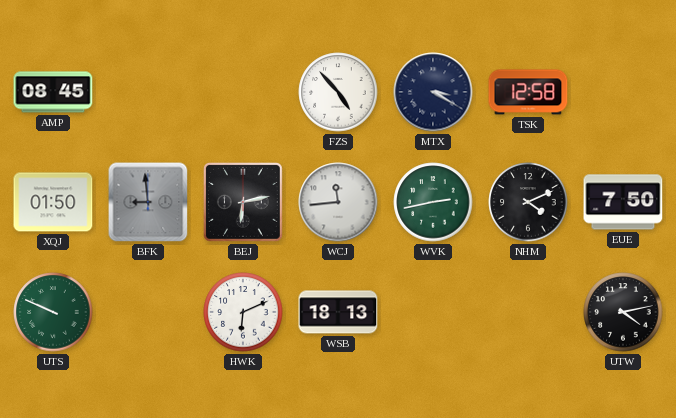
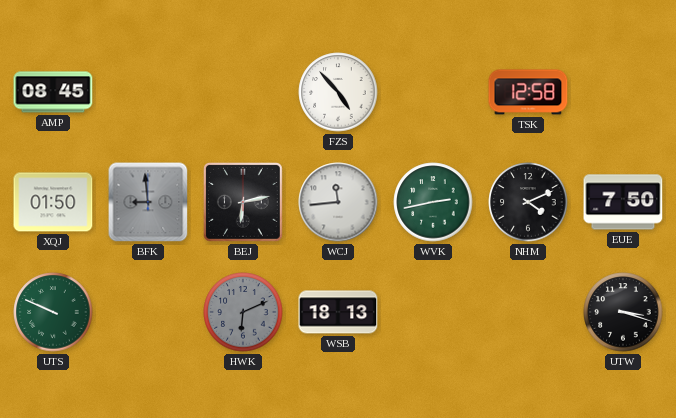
MTX: 3:20 -> none (433, 92)
HWK dial: white -> grey (243, 312)
UTW: 4:13 -> 3:18 (623, 312)
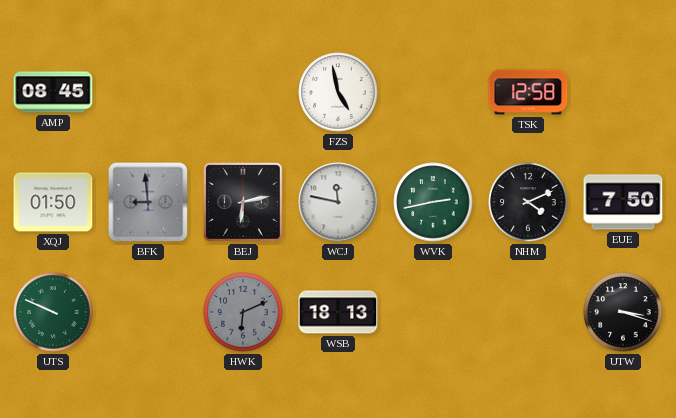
FZS: 4:53 -> 4:58 (338, 92)
WCJ: 11:44 -> 11:47 (338, 202)
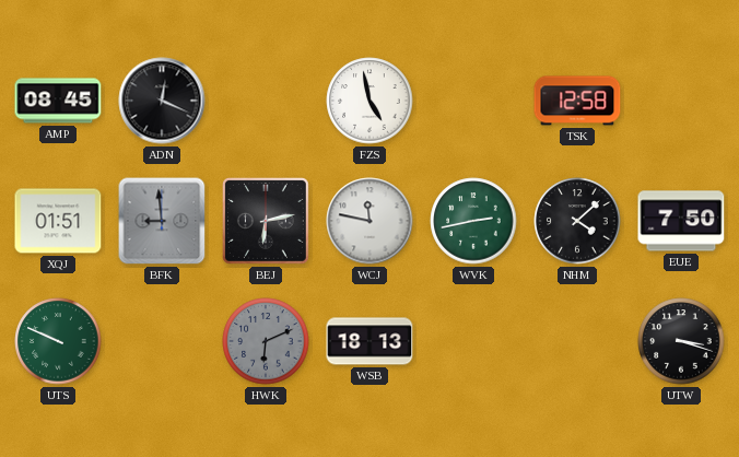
ADN: none -> 12:19 (162, 101)
XQJ: 01:50 -> 01:51 (58, 221)
NHM: 4:11 -> 4:08 (577, 221)
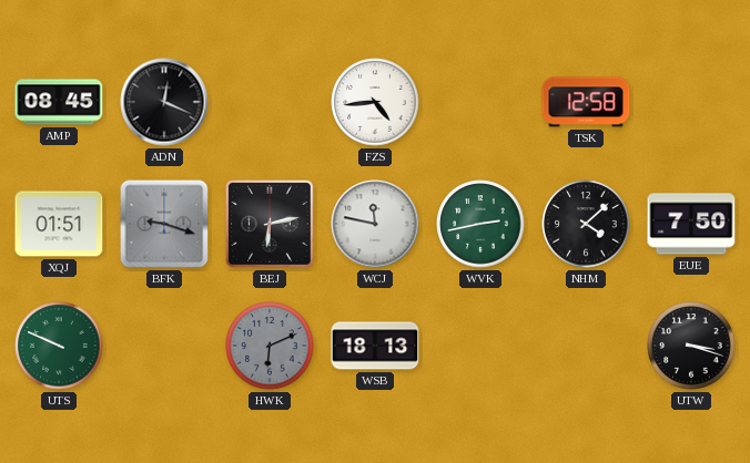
FZS: 4:58 -> 4:44 (375, 102)
BFK: 8:59 -> 9:18 (164, 224)
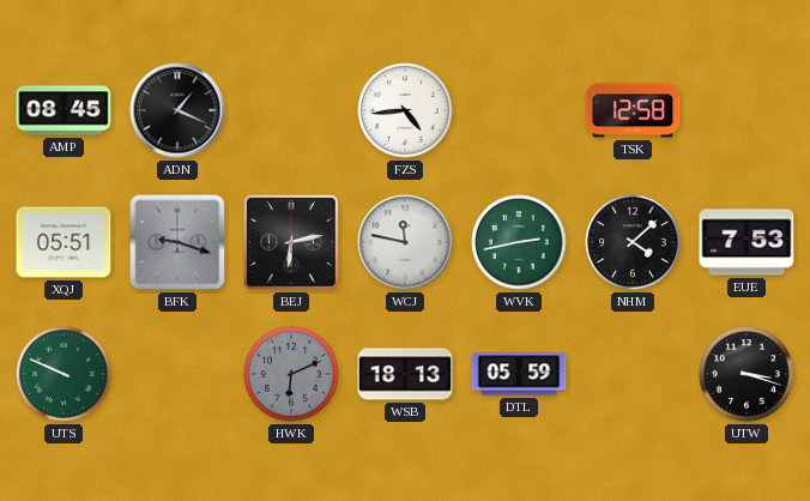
ADN: 12:19 -> 1:19 (177, 110)
XQJ: 01:51 -> 05:51 (64, 242)
EUE: 7:50 -> 7:53 (746, 242)
DTL: none -> 05:59 (519, 374)
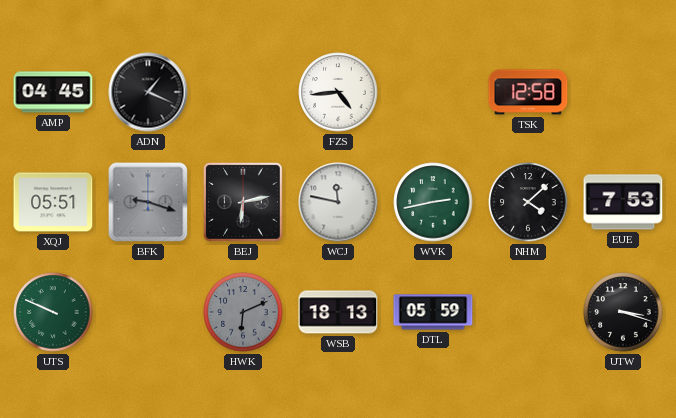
AMP: 08:45 -> 04:45 (53, 92)
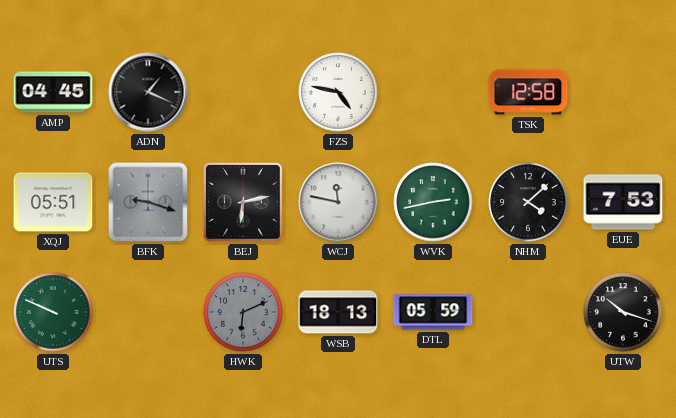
FZS: 4:44 -> 4:47 (338, 92)
UTW: 3:18 -> 10:18 (623, 312)
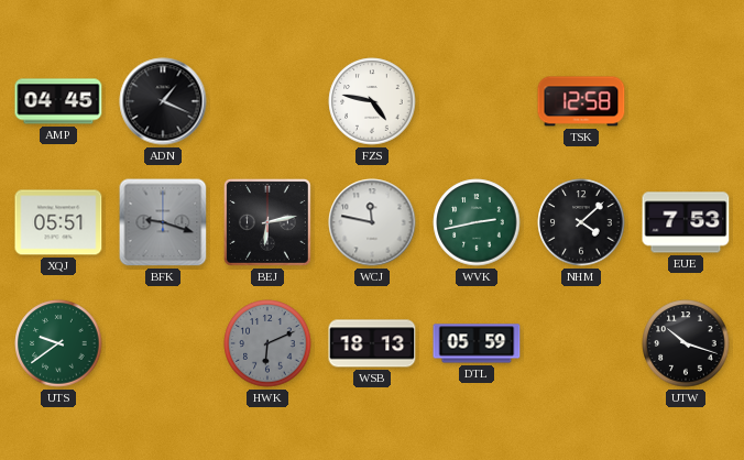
UTS: 9:49 -> 9:39 (58, 343)
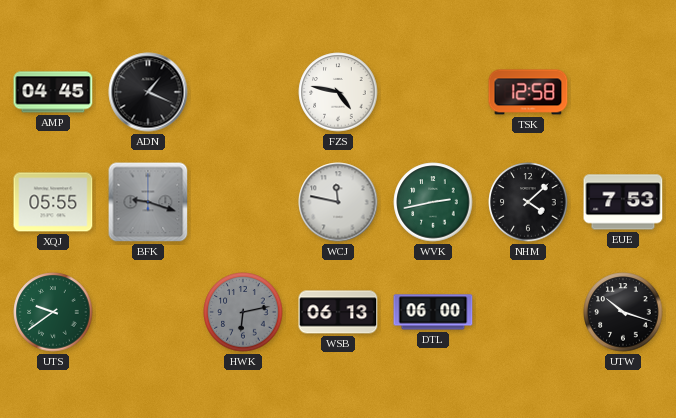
XQJ: 05:51 -> 05:55 (53, 202)
BEJ: 6:13 -> none (267, 222)
HWK: 6:11 -> 6:13 (243, 312)
WSB: 18:13 -> 06:13 (338, 312)
DTL: 05:59 -> 06:00 (433, 312)
